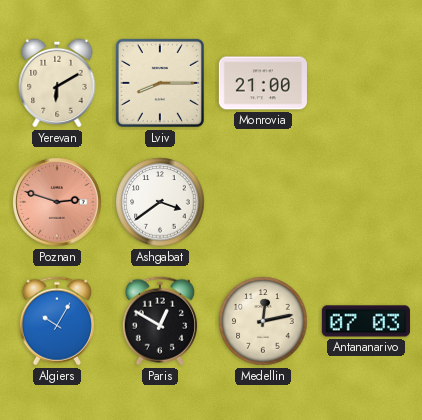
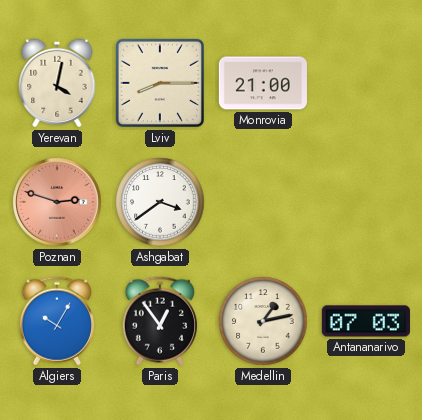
Yerevan: 6:10 -> 4:02 (57, 83)
Paris: 12:50 -> 12:54 (160, 321)
Medellin: 12:13 -> 1:13 (263, 321)
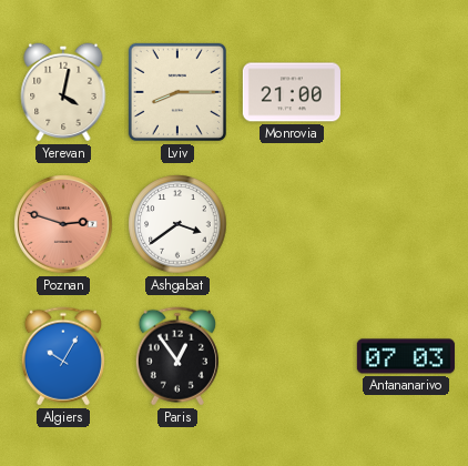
Medellin: 1:13 -> none (263, 321)
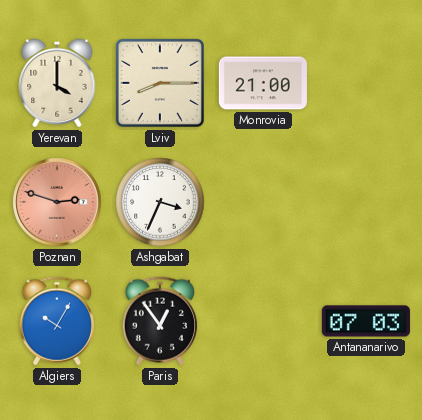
Yerevan: 4:02 -> 4:00 (57, 83)
Ashgabat: 3:39 -> 3:34 (160, 202)
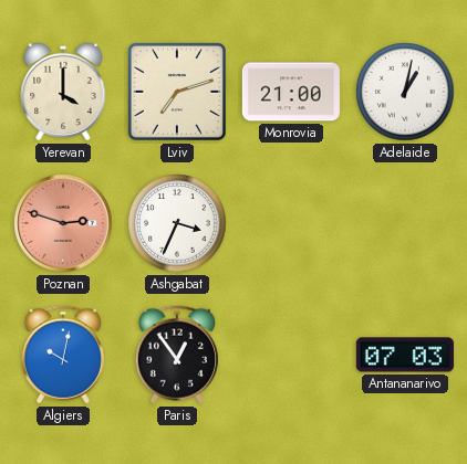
Lviv: 8:15 -> 7:12 (177, 92)
Adelaide: none -> 1:02 (405, 92)
Algiers: 10:05 -> 10:02 (63, 355)
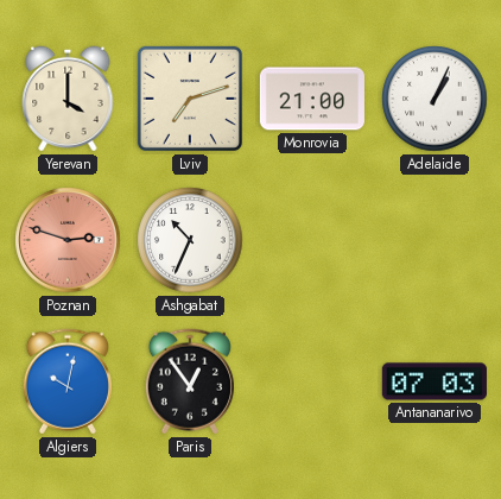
Adelaide: 1:02 -> 1:04 (435, 99)
Ashgabat: 3:34 -> 10:34 (190, 240)
